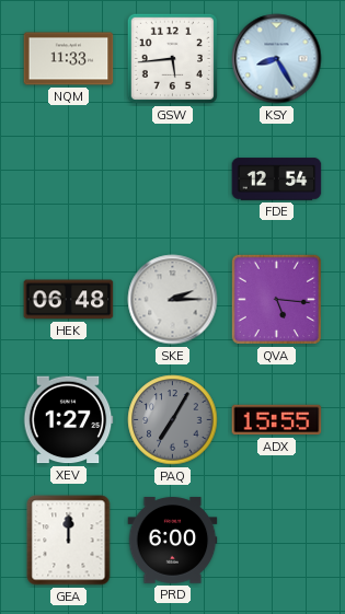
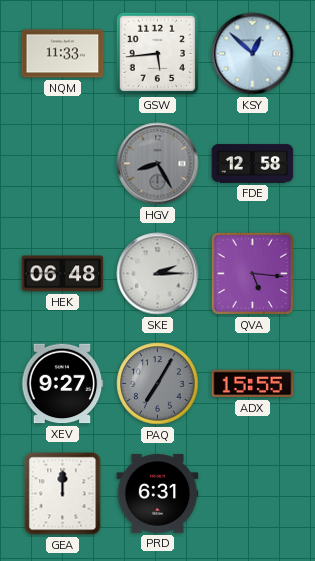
KSY: 8:25 -> 12:52 (253, 54)
HGV: none -> 8:25 (158, 164)
FDE: 12:54 -> 12:58 (253, 164)
XEV: 1:27 -> 9:27 (62, 384)
PRD: 6:00 -> 6:31 (158, 494)
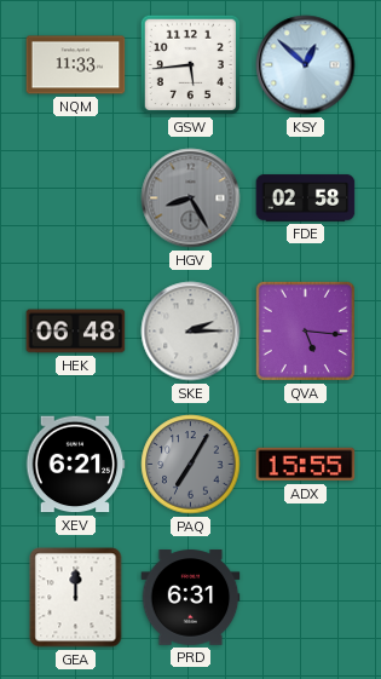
FDE: 12:58 -> 02:58 (306, 198)
XEV: 9:27 -> 6:21 (75, 465)
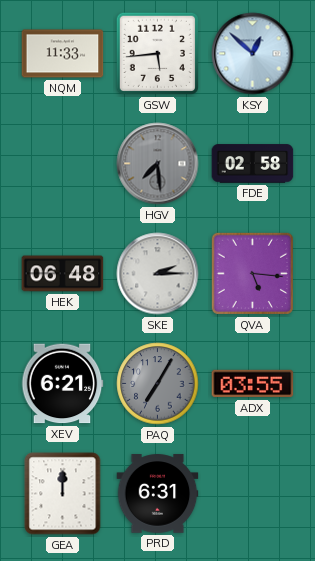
HGV: 8:25 -> 7:29 (158, 164)
ADX: 15:55 -> 03:55 (253, 384)
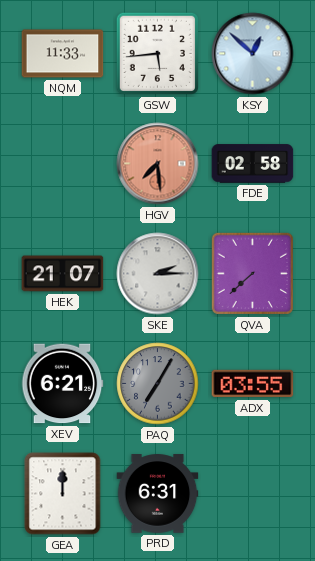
HGV dial: grey -> salmon (158, 164)
HEK: 06:48 -> 21:07 (63, 274)
QVA: 5:16 -> 7:38 (252, 273)
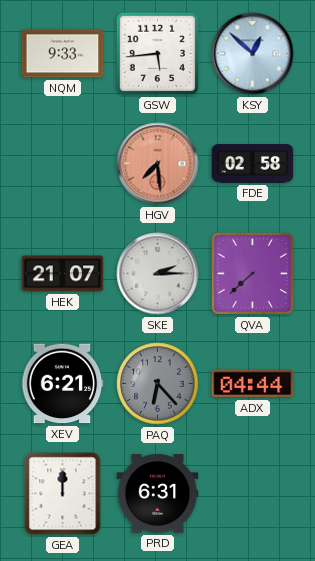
NQM: 11:33 -> 9:33 (63, 54)
PAQ: 7:05 -> 6:23 (158, 384)
ADX: 03:55 -> 04:44 (253, 384)
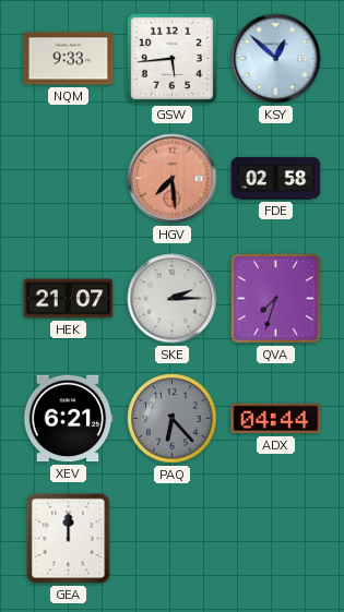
QVA: 7:38 -> 7:33 (275, 298)
PRD: 6:31 -> none (158, 494)
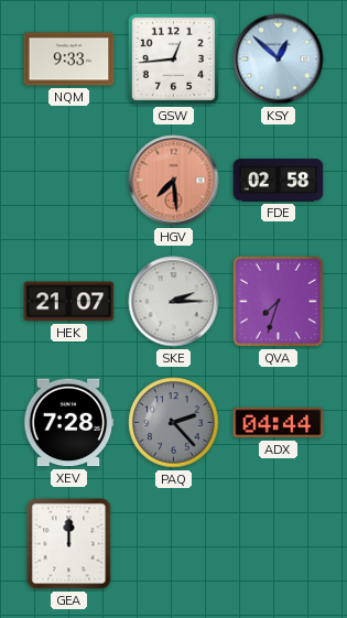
GSW: 5:44 -> 12:44 (173, 58)
XEV: 6:21 -> 7:28 (68, 423)
PAQ: 6:23 -> 2:23 (174, 423)
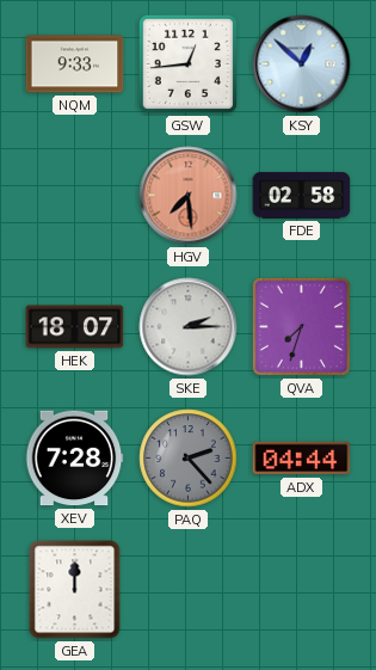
HEK: 21:07 -> 18:07 (75, 327)
